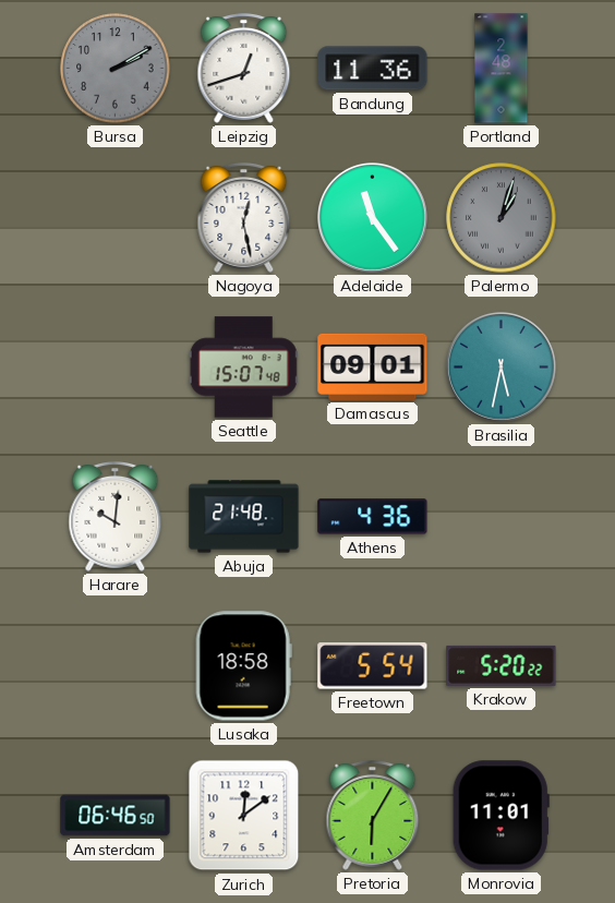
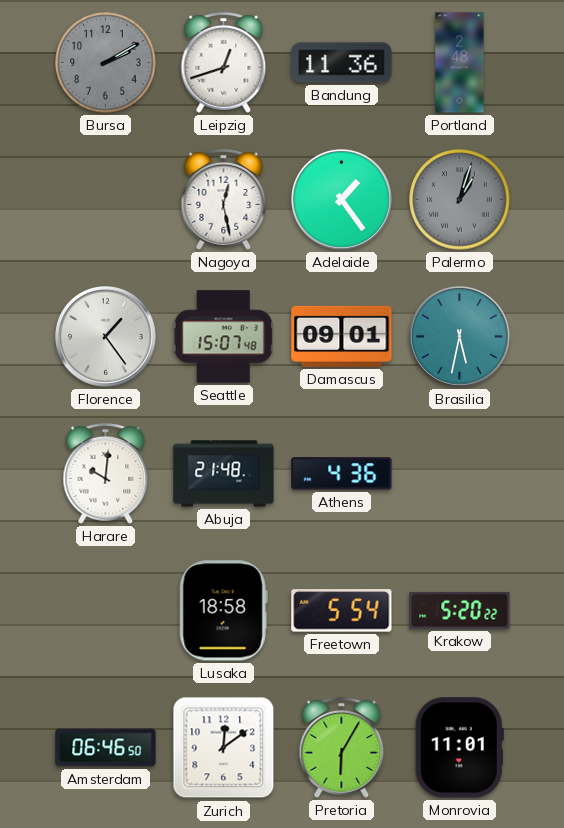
Adelaide: 11:24 -> 1:24 (342, 200)
Florence: none -> 1:24 (106, 337)
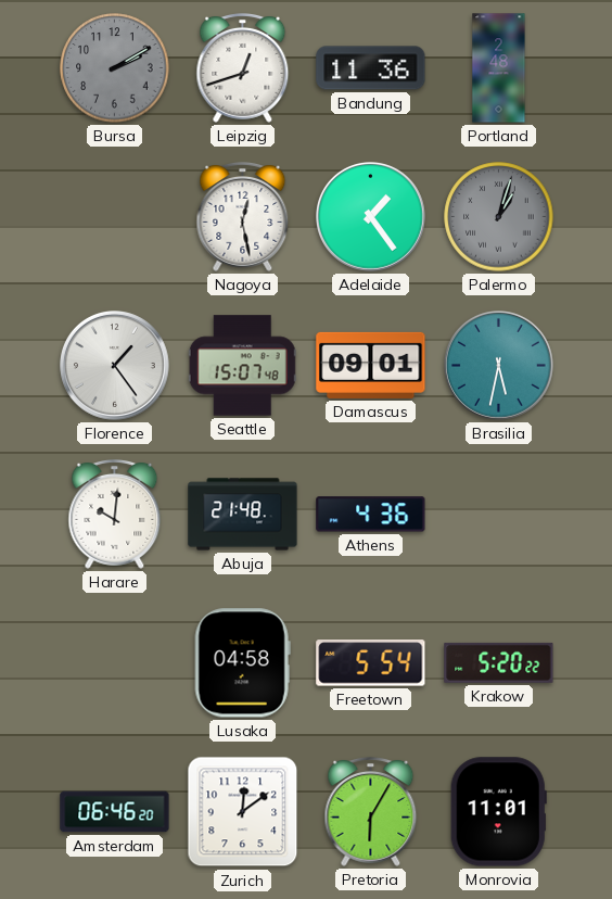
Lusaka: 18:58 -> 04:58 (242, 663)
Amsterdam: 06:46:50 -> 06:46:20 (115, 812)
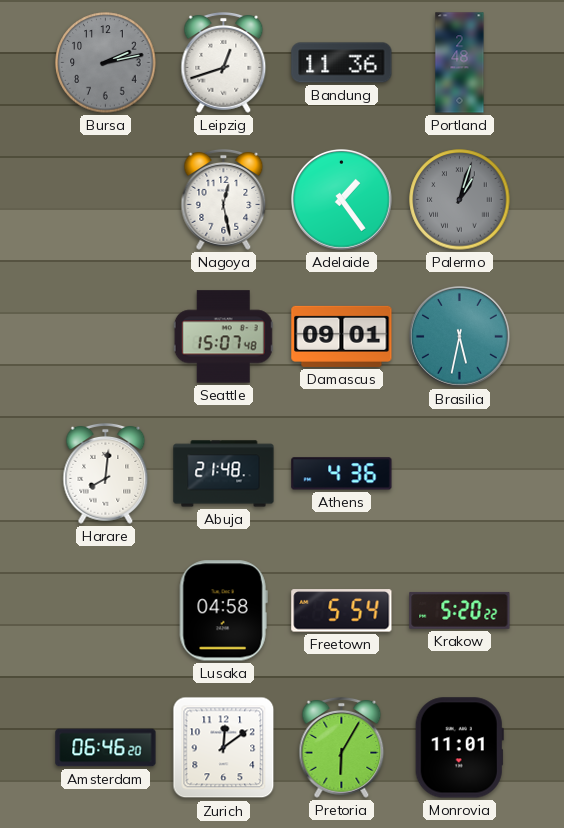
Bursa: 2:10 -> 2:13 (106, 63)
Florence: 1:24 -> none (115, 366)
Harare: 10:01 -> 8:01 (106, 473)
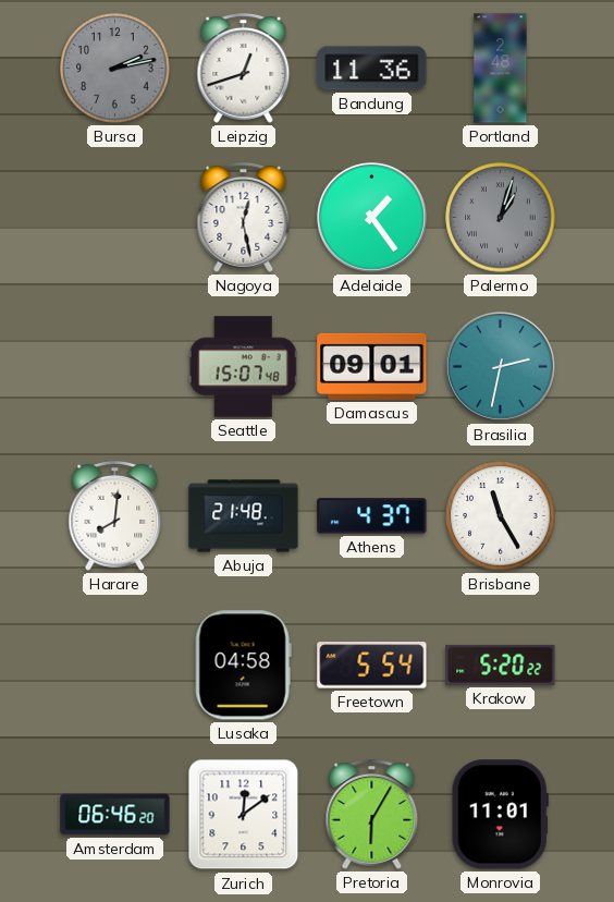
Brasilia: 5:32 -> 2:32 (501, 367)
Athens: 4:36 -> 4:37 (372, 516)
Brisbane: none -> 11:25 (501, 516)
